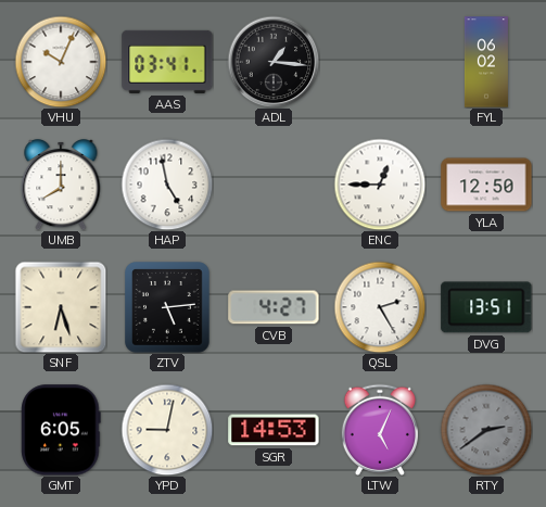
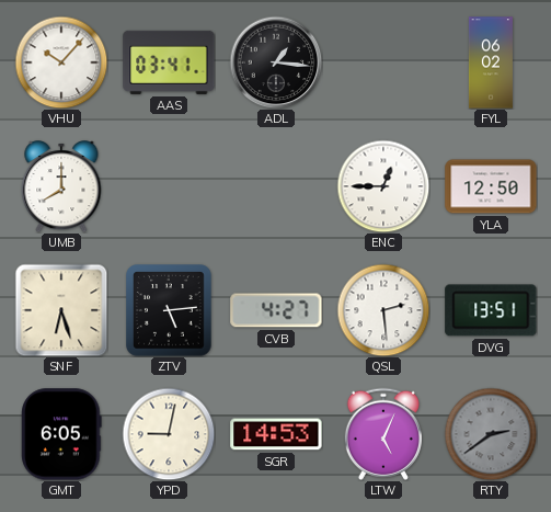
VHU: 10:04 -> 10:07 (61, 62)
HAP: 4:58 -> none (167, 185)
QSL: 2:25 -> 2:29 (383, 310)
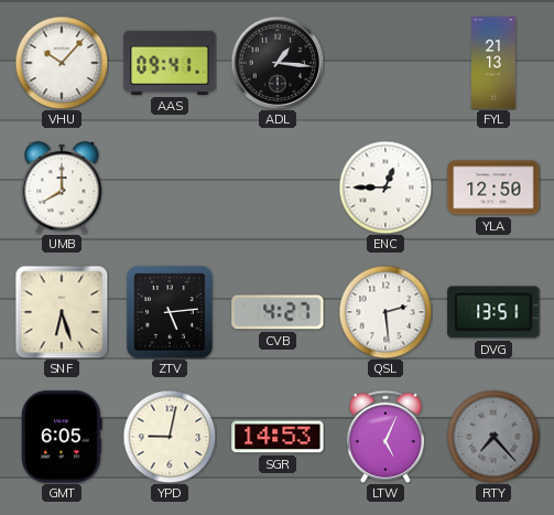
AAS: 03:41 -> 09:41 (170, 63)
FYL: 06:02 -> 21:13 (493, 63)
RTY: 2:39 -> 7:23 (493, 437)
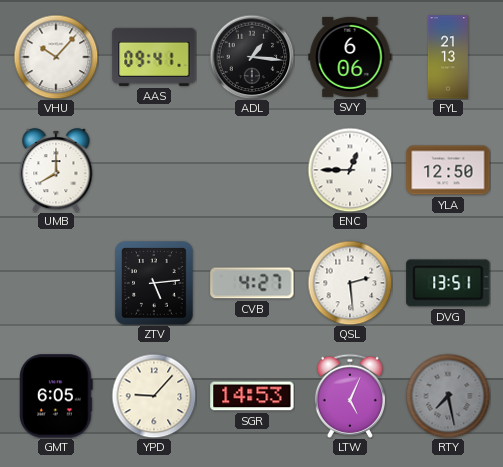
SVY: none -> 6:06 (350, 57)
SNF: 6:27 -> none (62, 312)
YPD: 9:02 -> 9:07 (154, 396)
RTY: 7:23 -> 7:28 (448, 396)
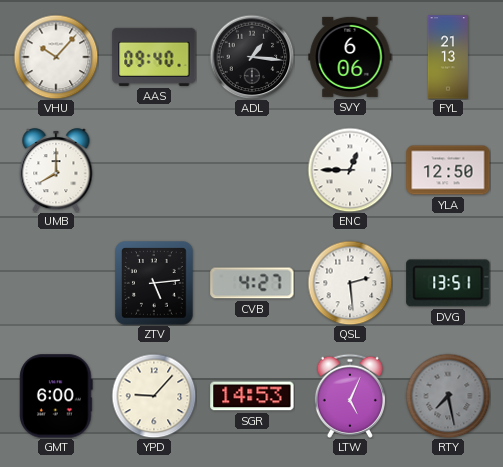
AAS: 09:41 -> 09:40 (154, 57)
GMT: 6:05 -> 6:00 (56, 396)
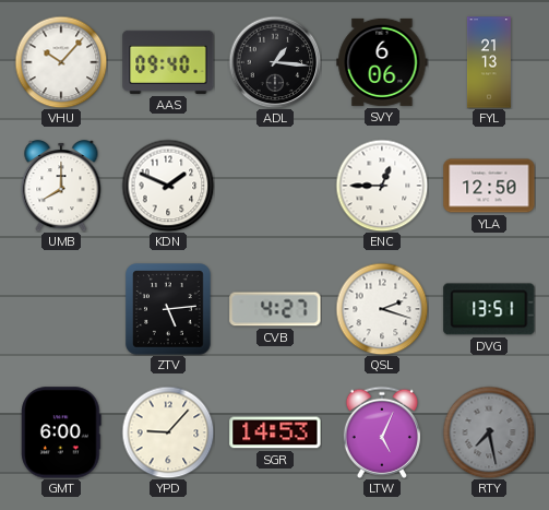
KDN: none -> 1:49 (168, 186)
QSL: 2:29 -> 2:18 (382, 309)
